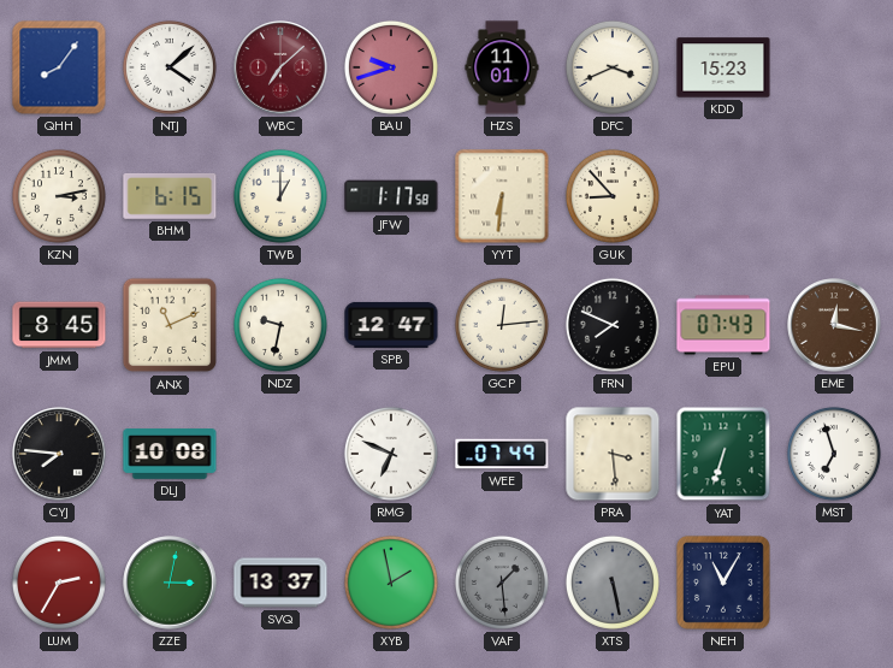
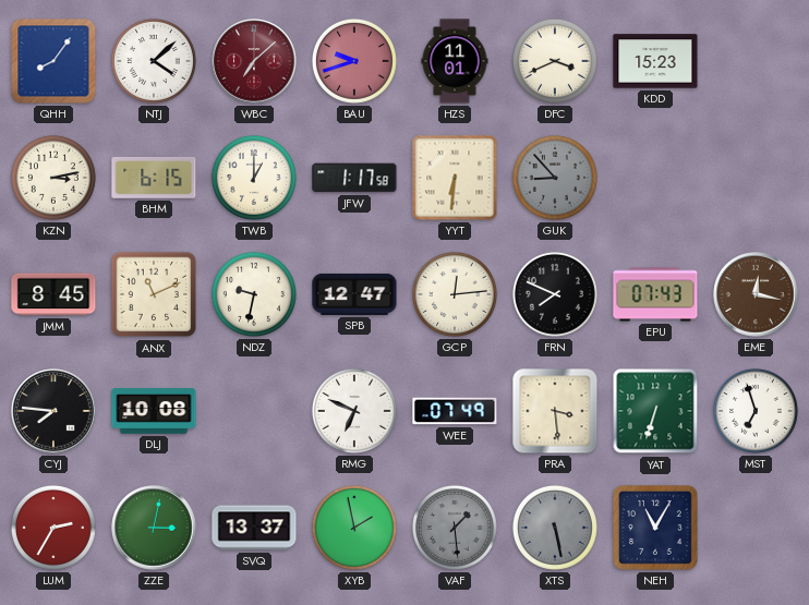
GUK dial: cream -> grey (555, 178)
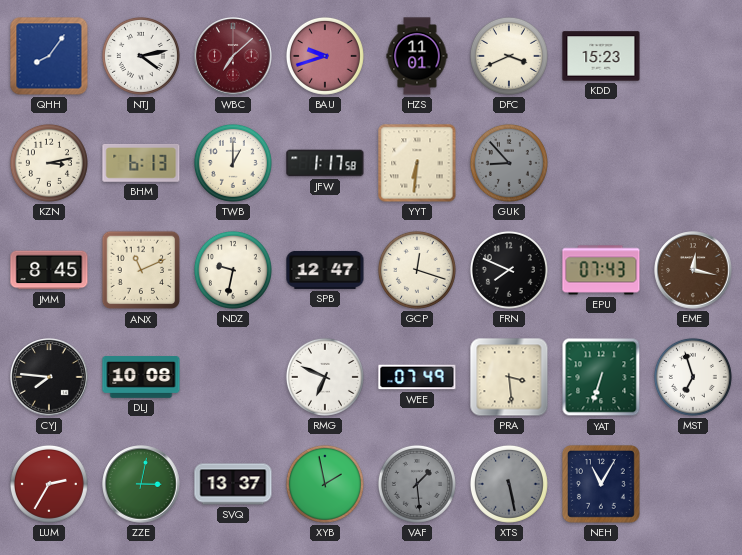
NTJ: 4:08 -> 4:13 (141, 56)
BHM: 6:15 -> 6:13 (141, 163)
GCP: 12:14 -> 12:18 (417, 270)
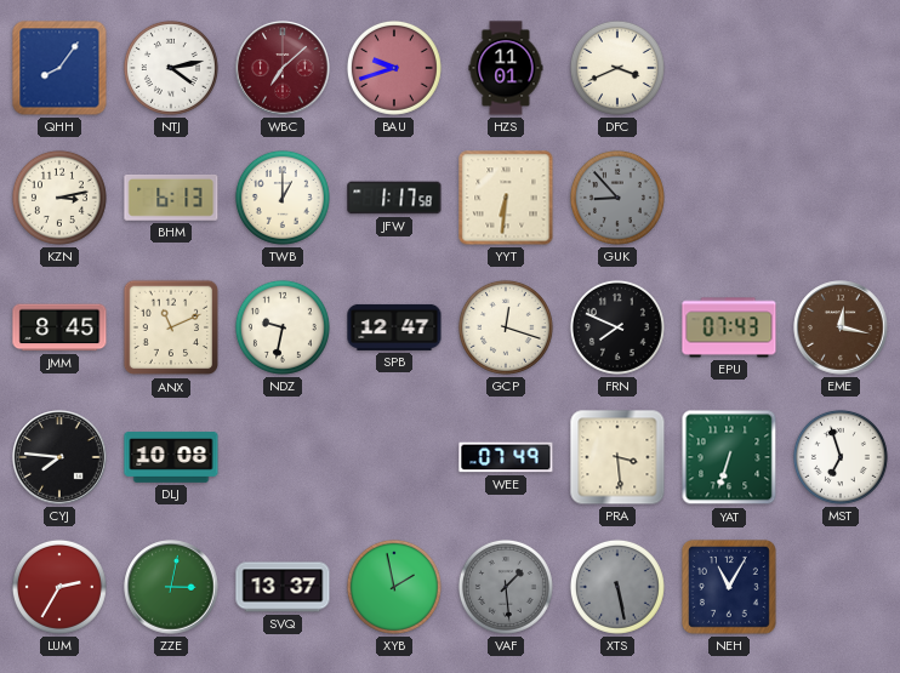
KDD: 15:23 -> none (601, 56)
RMG: 6:49 -> none (325, 377)
